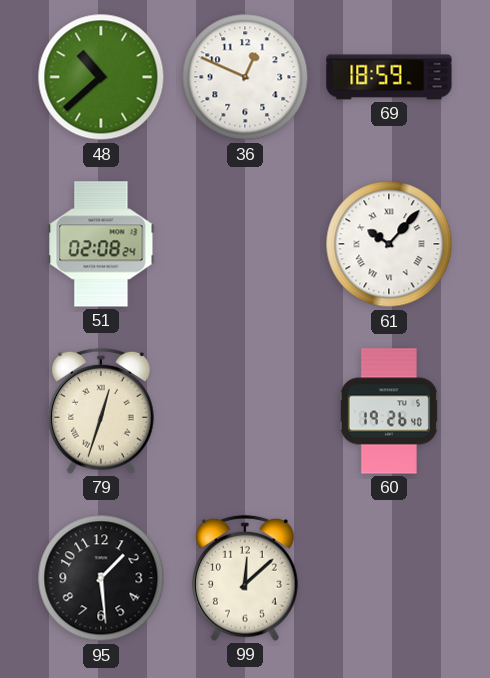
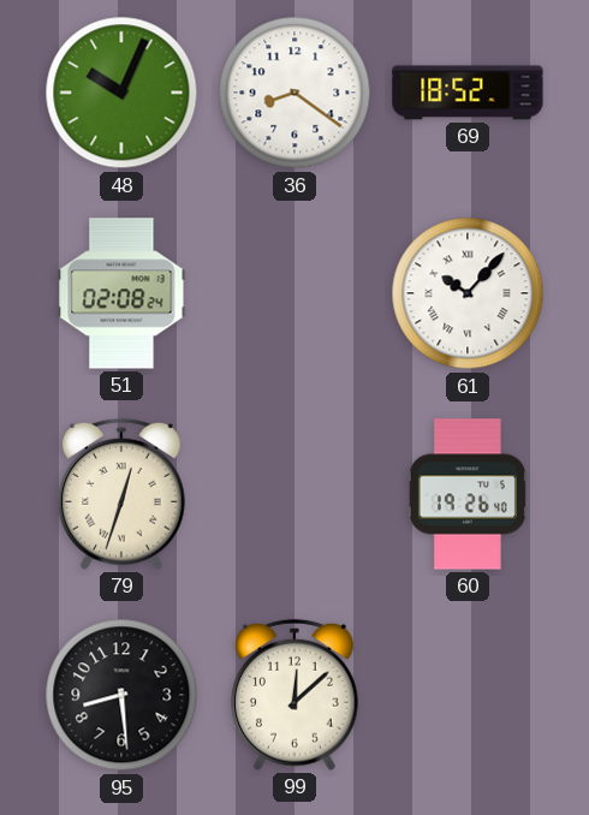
48: 10:38 -> 10:04 (121, 93)
36: 12:49 -> 8:21 (294, 93)
69: 18:59 -> 18:52 (468, 93)
95: 1:29 -> 8:29 (121, 695)
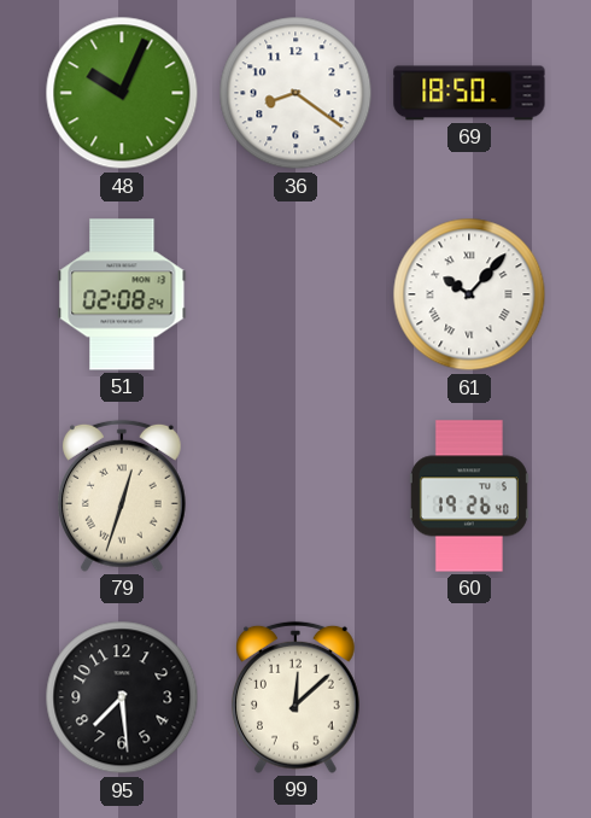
69: 18:52 -> 18:50 (469, 93)
95: 8:29 -> 7:29 (122, 697)
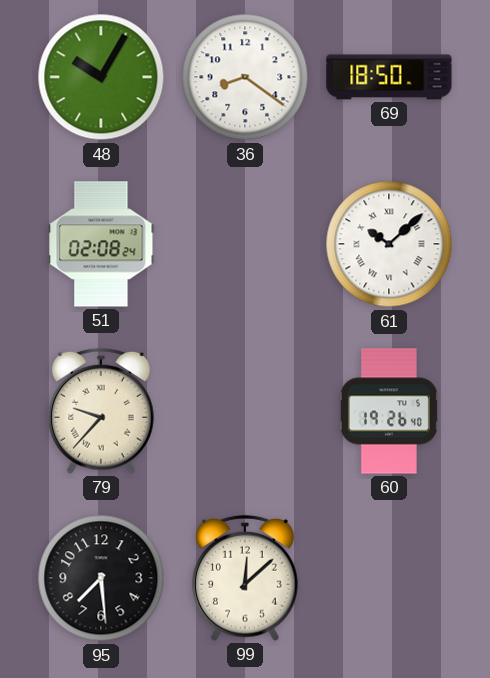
48: 10:04 -> 10:05 (101, 77)
61: 10:07 -> 10:08 (389, 244)
79: 12:33 -> 9:37 (101, 411)
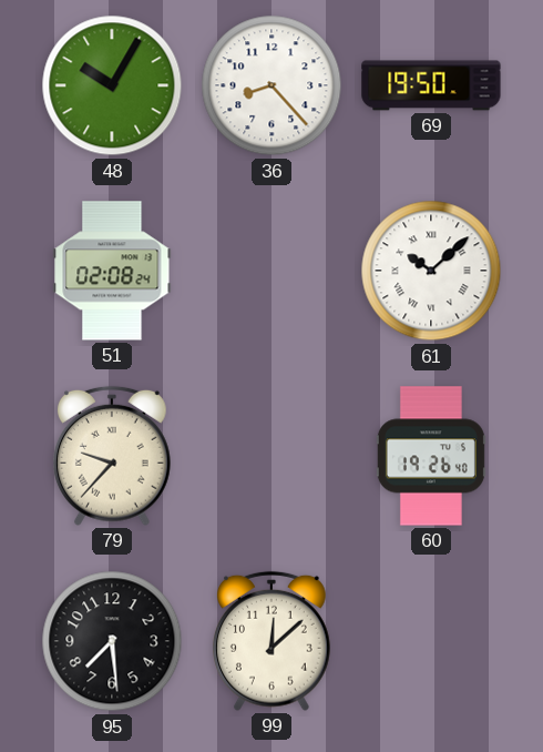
36: 8:21 -> 8:23 (271, 85)
69: 18:50 -> 19:50 (431, 85)
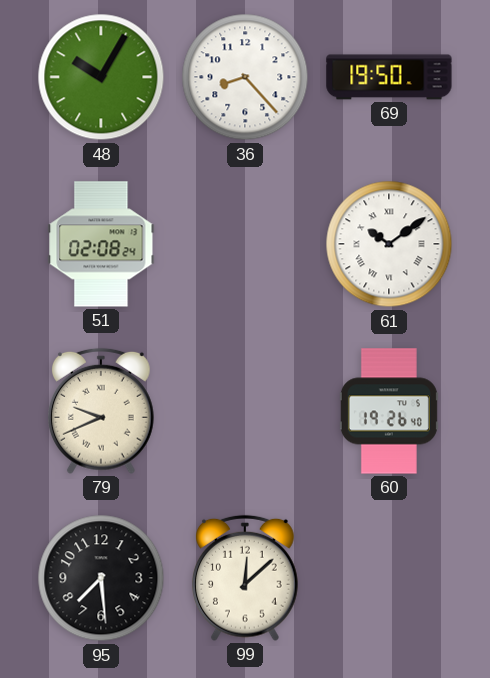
61: 10:08 -> 10:09 (389, 244)
79: 9:37 -> 9:41 (101, 411)
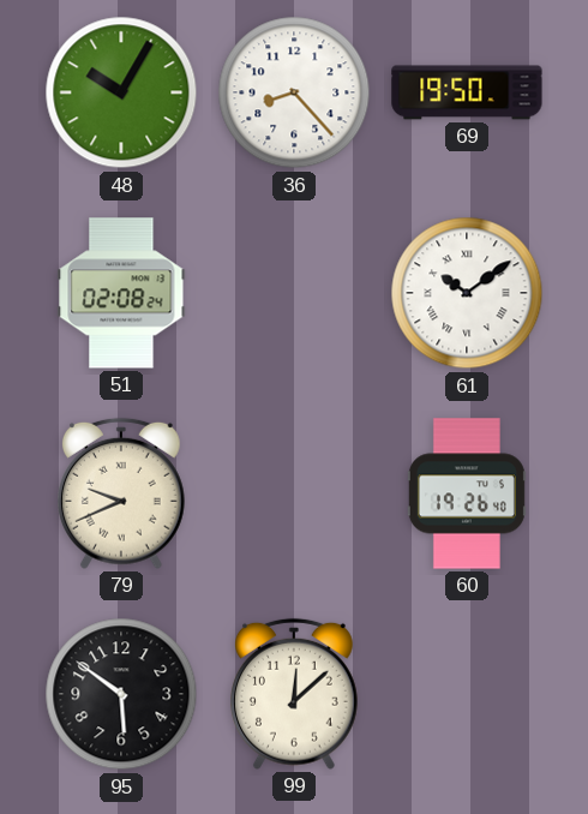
95: 7:29 -> 5:51 (121, 694)
